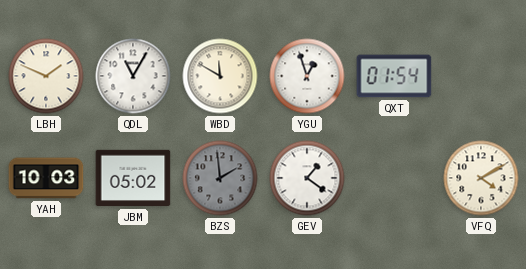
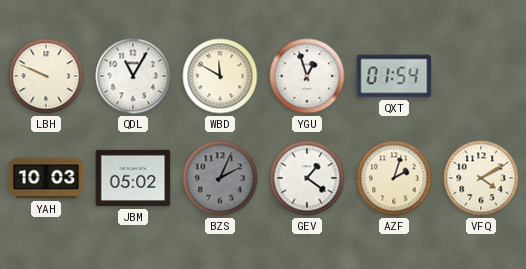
LBH: 1:49 -> 9:49 (46, 76)
BZS: 1:59 -> 2:04 (220, 178)
AZF: none -> 2:03 (394, 178)
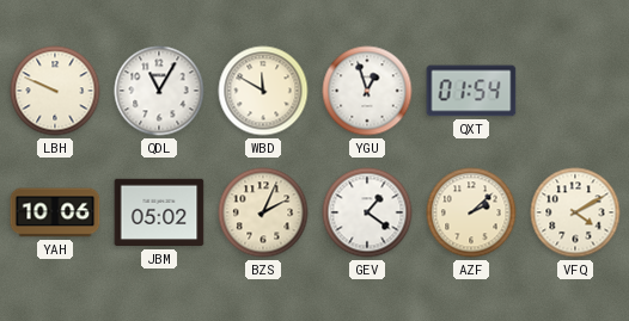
YAH: 10:03 -> 10:06 (55, 212)
BZS dial: grey -> cream (263, 212)
AZF: 2:03 -> 2:08 (471, 212)
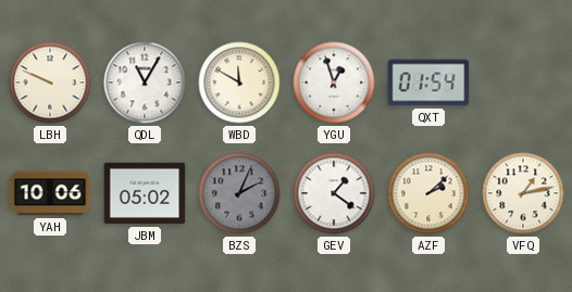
BZS dial: cream -> grey (239, 193)
VFQ: 4:10 -> 1:13 (523, 193)
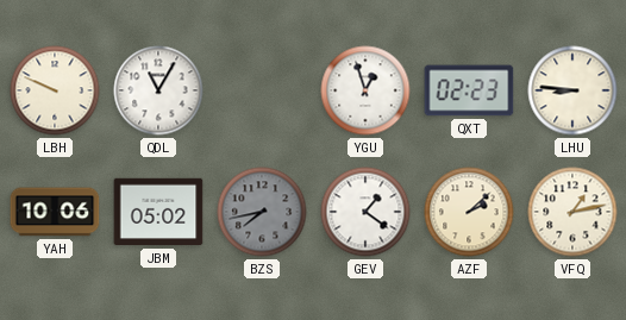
WBD: 11:50 -> none (239, 82)
QXT: 01:54 -> 02:23 (469, 90)
LHU: none -> 8:46 (572, 90)
BZS: 2:04 -> 7:43 (262, 212)
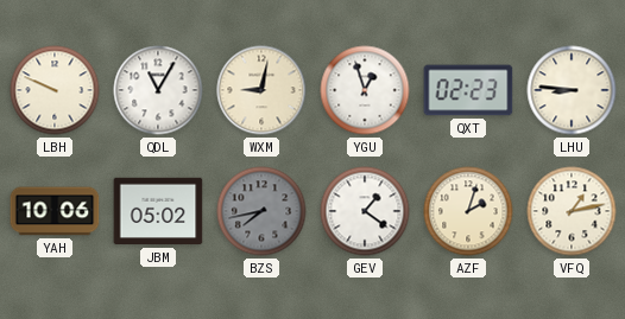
WXM: none -> 9:02 (261, 90)
AZF: 2:08 -> 2:03 (468, 211)
